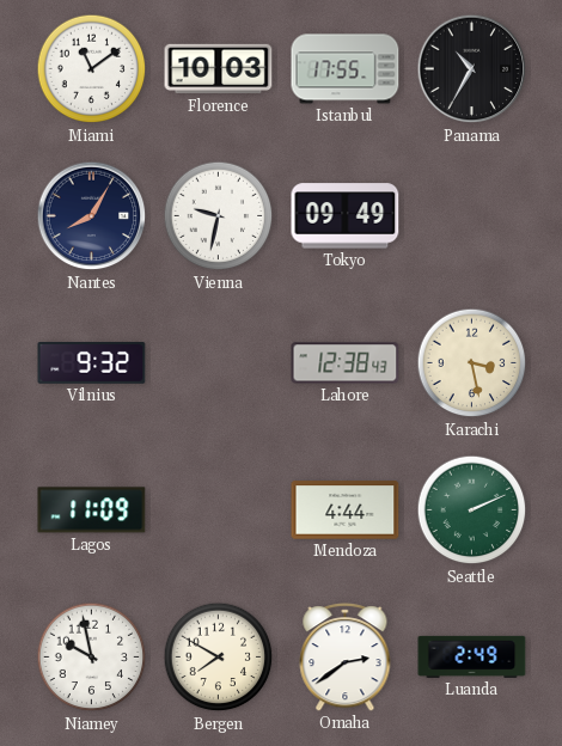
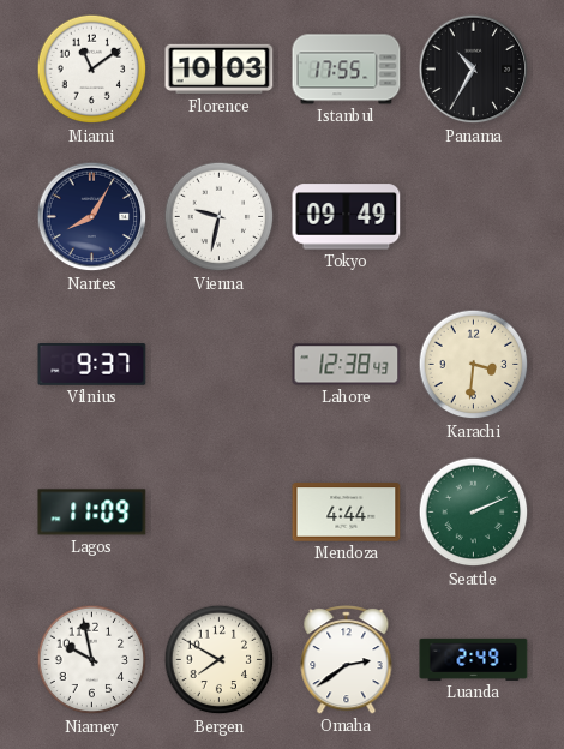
Vilnius: 9:32 -> 9:37 (92, 365)
Karachi: 3:28 -> 3:31 (474, 365)
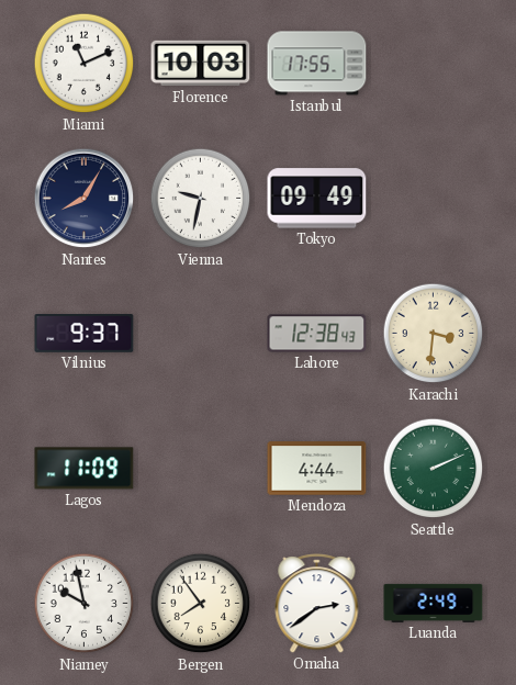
Miami: 11:09 -> 11:11 (85, 64)
Panama: 10:35 -> none (474, 70)
Bergen: 7:50 -> 7:54 (201, 604)
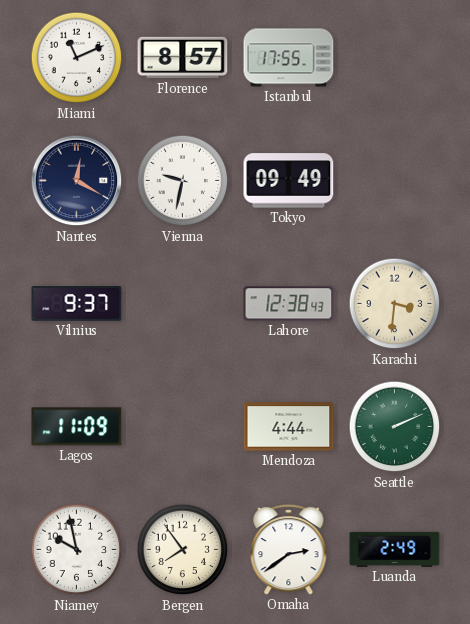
Florence: 10:03 -> 8:57 (183, 58)
Nantes: 8:05 -> 12:20 (77, 181)
